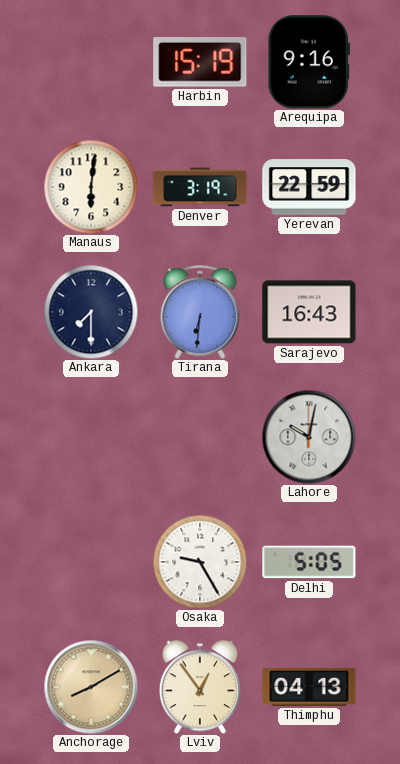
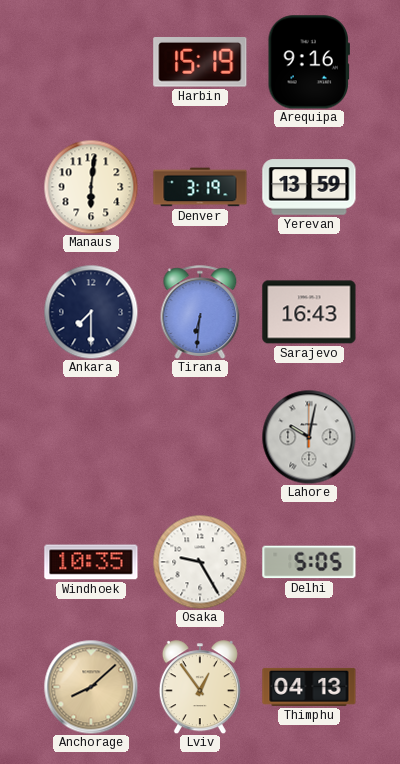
Yerevan: 22:59 -> 13:59 (309, 187)
Windhoek: none -> 10:35 (91, 562)
Anchorage: 8:10 -> 8:08 (91, 687)
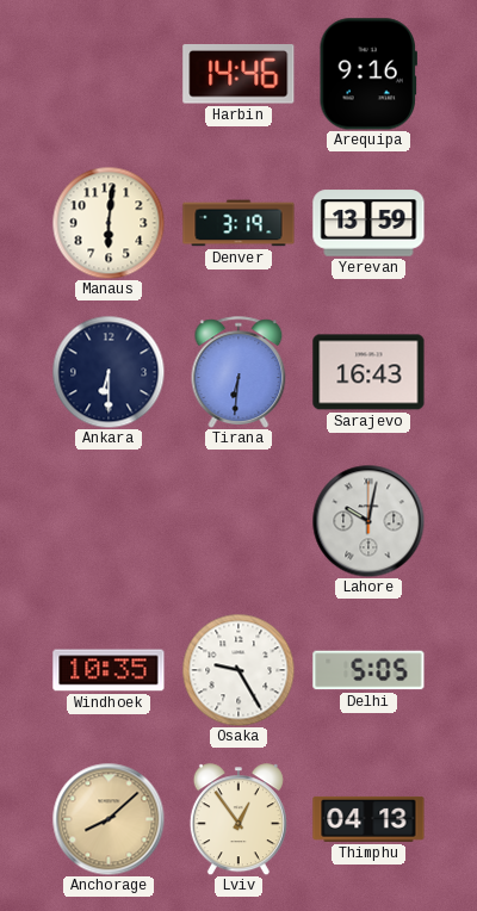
Harbin: 15:19 -> 14:46 (238, 75)
Ankara: 7:30 -> 6:30 (109, 372)
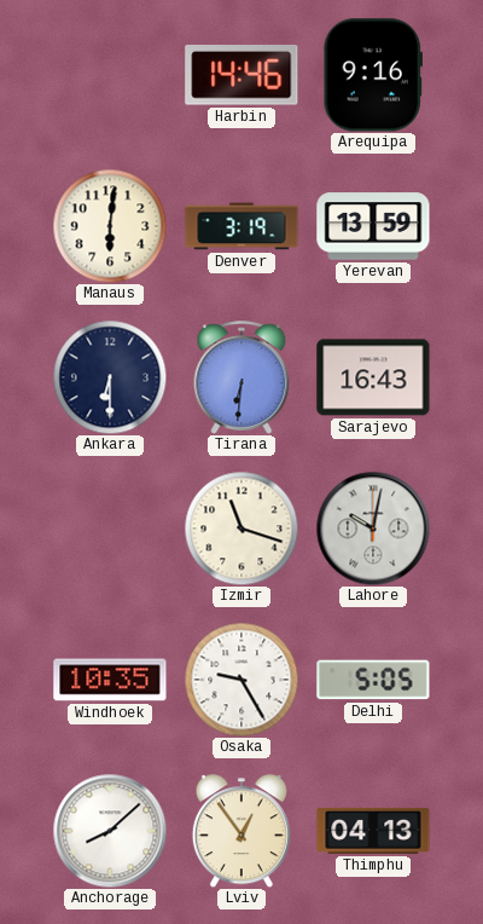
Izmir: none -> 11:18 (241, 529)
Anchorage dial: champagne -> white (110, 831)
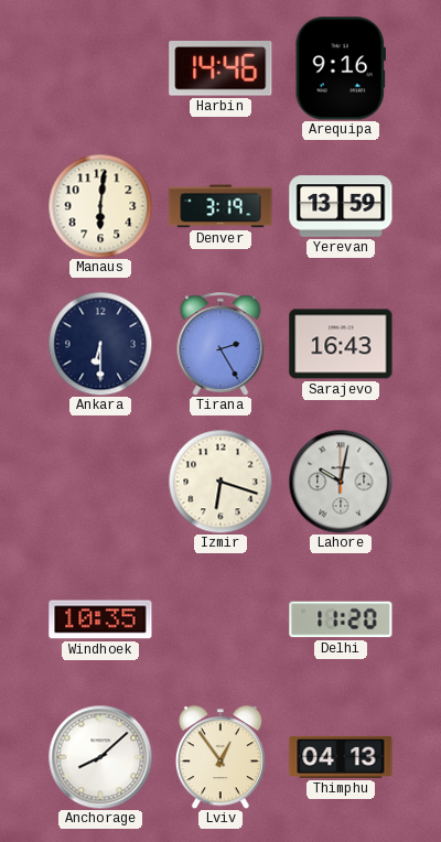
Tirana: 6:31 -> 2:25 (220, 344)
Izmir: 11:18 -> 6:18 (220, 482)
Osaka: 9:25 -> none (241, 680)
Delhi: 5:05 -> 11:20 (341, 619)
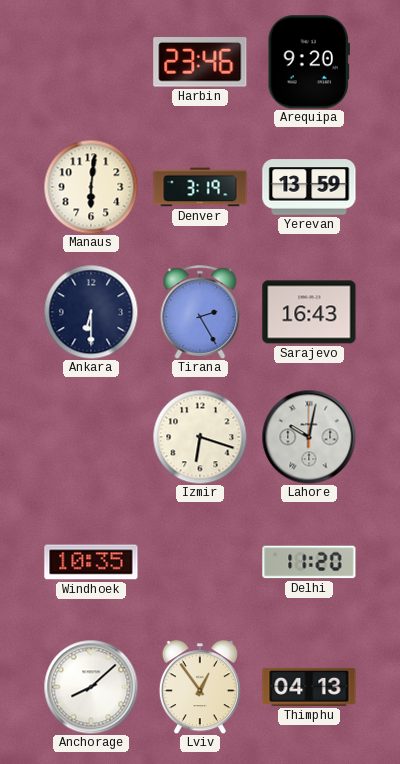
Harbin: 14:46 -> 23:46 (200, 63)
Arequipa: 9:16 -> 9:20 (309, 62)
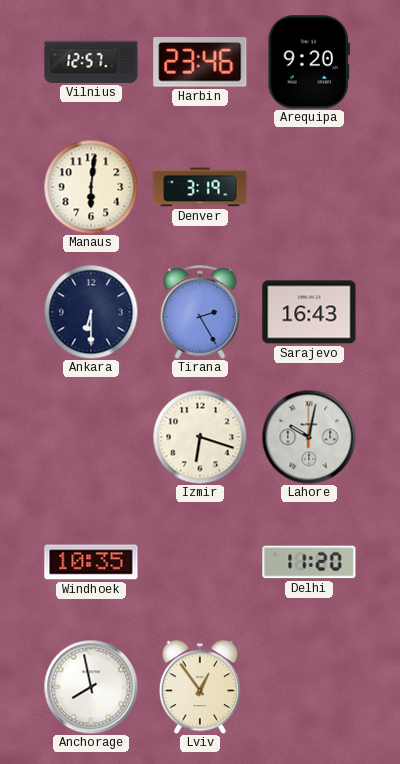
Vilnius: none -> 12:57 (91, 62)
Yerevan: 13:59 -> none (309, 187)
Anchorage: 8:08 -> 7:58 (91, 687)
Thimphu: 04:13 -> none (309, 687)
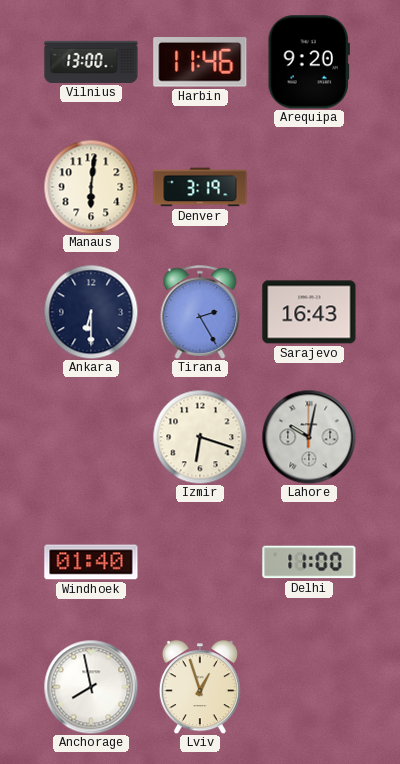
Vilnius: 12:57 -> 13:00 (91, 62)
Harbin: 23:46 -> 11:46 (200, 63)
Windhoek: 10:35 -> 01:40 (91, 562)
Delhi: 11:20 -> 11:00 (309, 562)
Lviv: 12:54 -> 12:57 (200, 687)
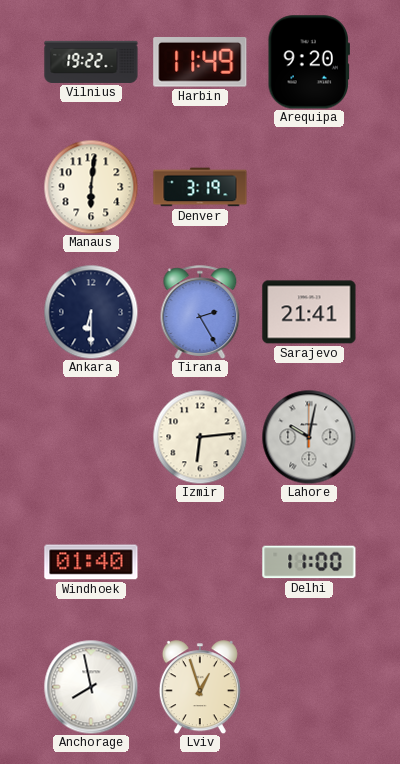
Vilnius: 13:00 -> 19:22 (91, 62)
Harbin: 11:46 -> 11:49 (200, 63)
Sarajevo: 16:43 -> 21:41 (309, 312)
Izmir: 6:18 -> 6:14 (200, 437)
